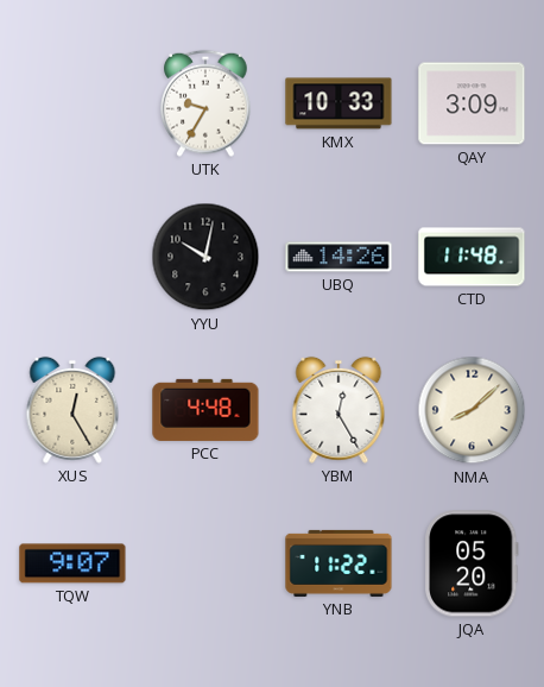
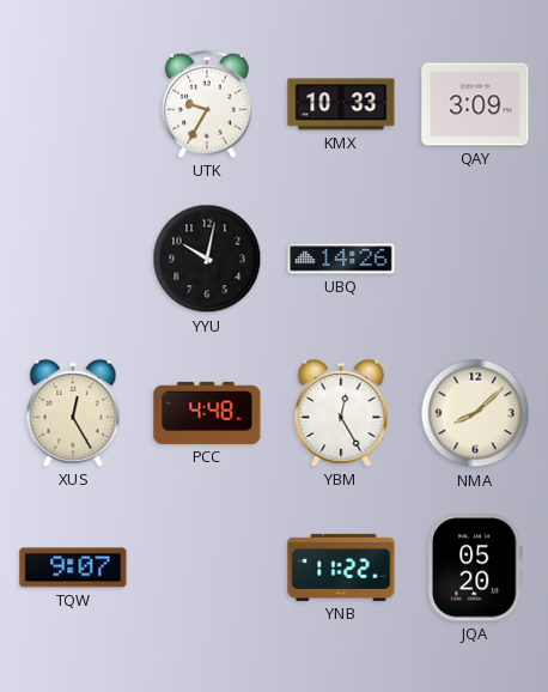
CTD: 11:48 -> none (472, 257)
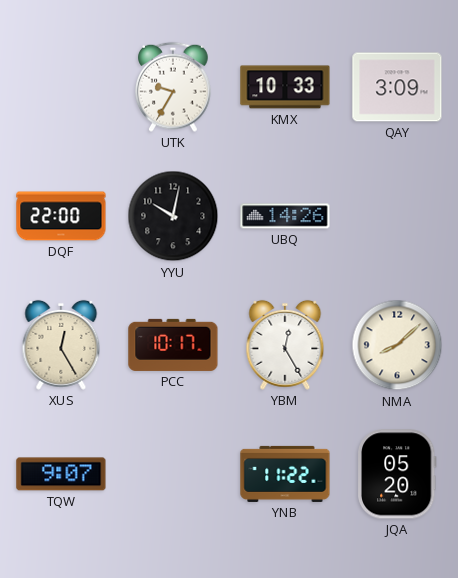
DQF: none -> 22:00 (61, 216)
PCC: 4:48 -> 10:17 (173, 345)
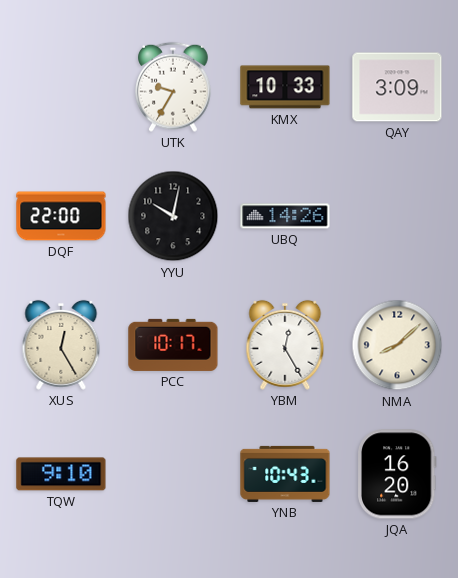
TQW: 9:07 -> 9:10 (61, 474)
YNB: 11:22 -> 10:43 (285, 474)
JQA: 05:20 -> 16:20 (397, 474)
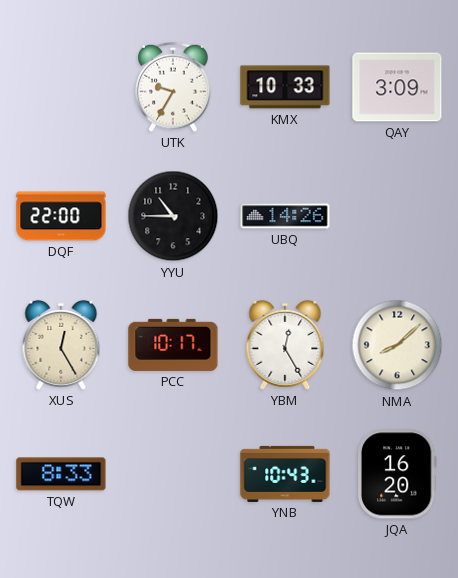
YYU: 10:02 -> 10:45 (173, 216)
TQW: 9:10 -> 8:33 (61, 474)
